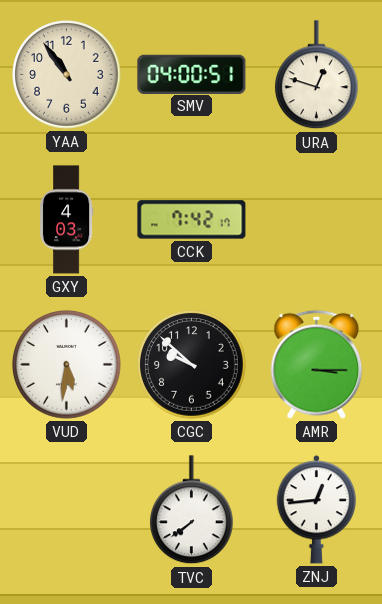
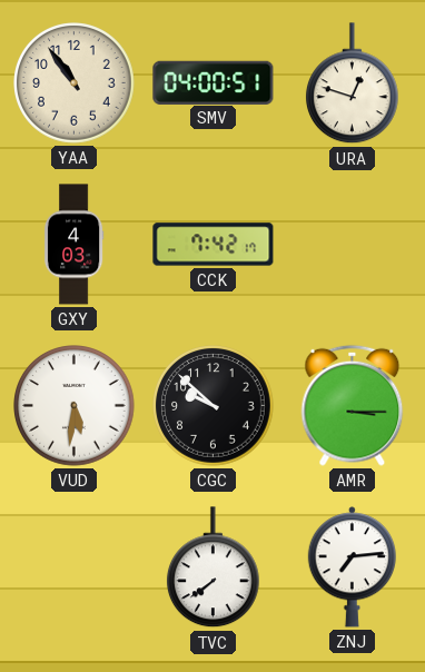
ZNJ: 12:44 -> 7:14 (352, 567)
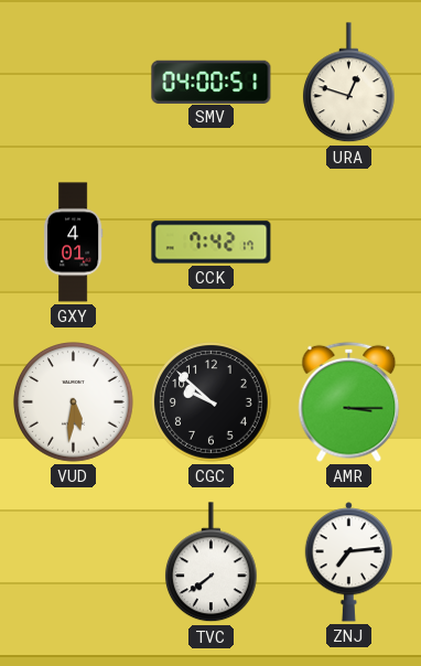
YAA: 10:54 -> none (75, 83)
GXY: 4:03 -> 4:01 (73, 243)
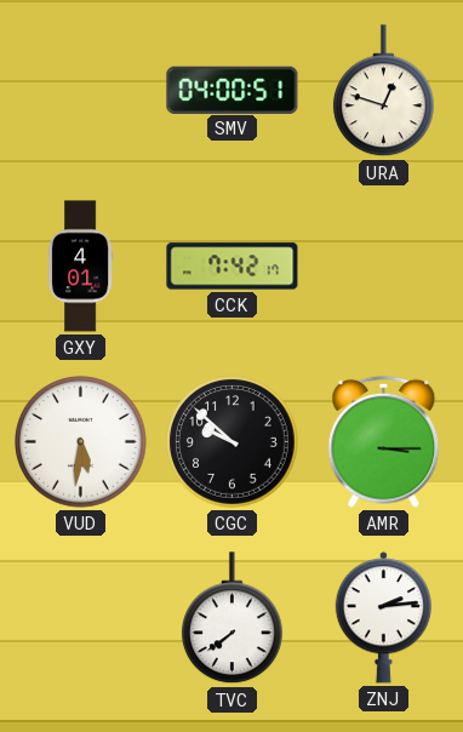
ZNJ: 7:14 -> 2:14 (383, 618)
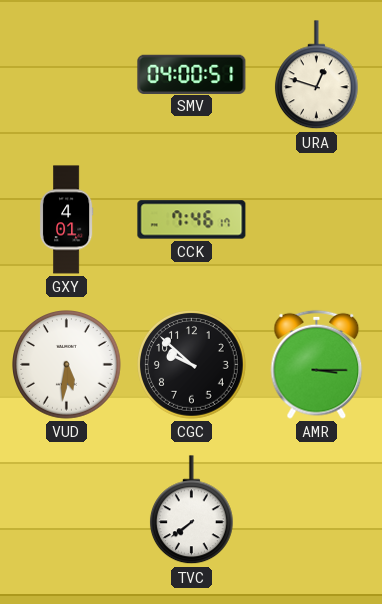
CCK: 7:42 -> 7:46 (192, 220)
ZNJ: 2:14 -> none (383, 618)
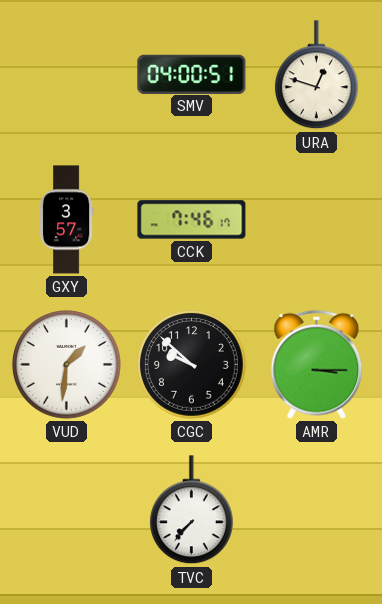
GXY: 4:01 -> 3:57 (66, 220)
VUD: 5:31 -> 1:31 (67, 365)
TVC: 7:39 -> 7:37 (191, 510)
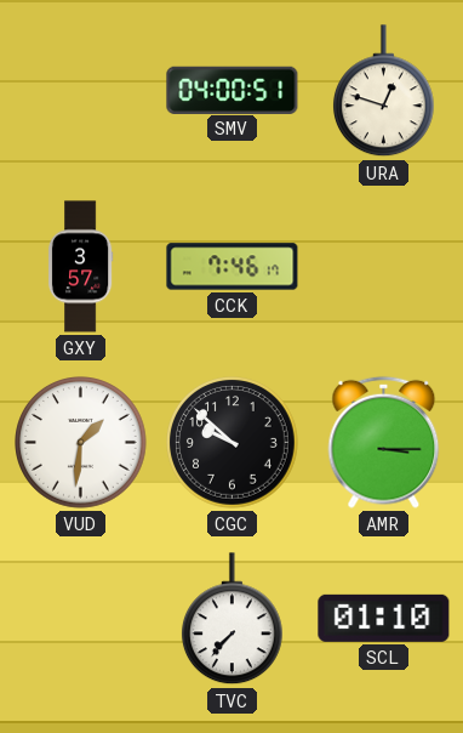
SCL: none -> 01:10 (384, 618)
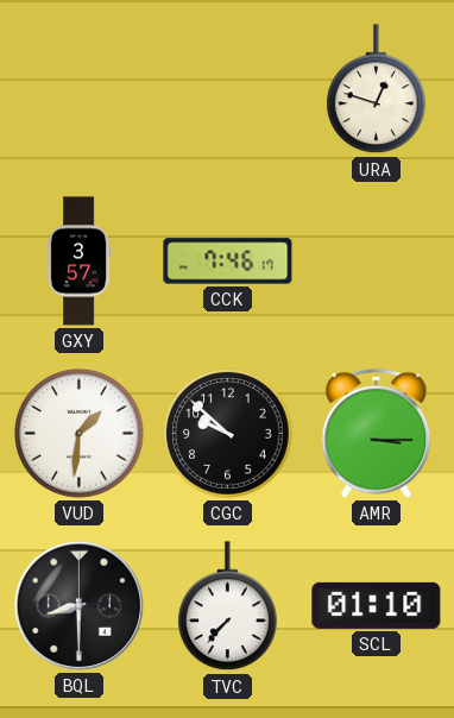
SMV: 04:00 -> none (233, 90)
BQL: none -> 8:30 (78, 605)
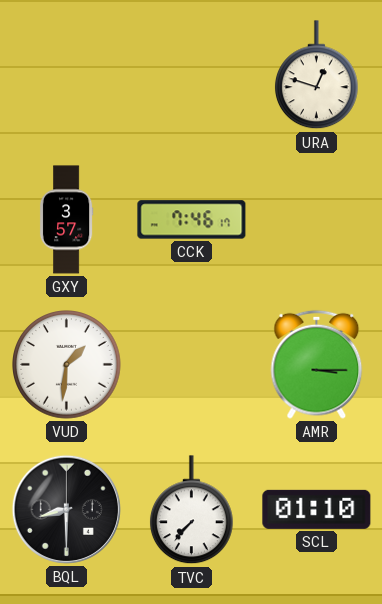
CGC: 9:52 -> none (228, 434)
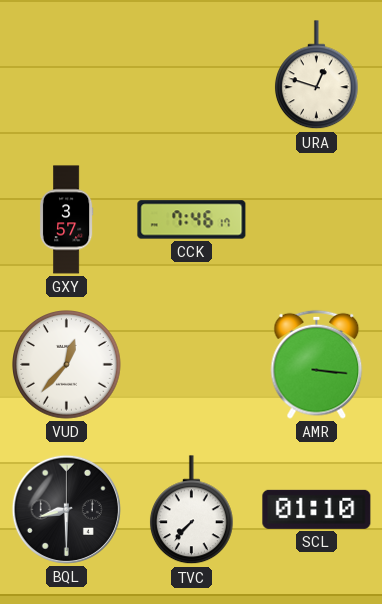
VUD: 1:31 -> 12:37 (67, 365)
AMR: 3:15 -> 3:16 (317, 364)
